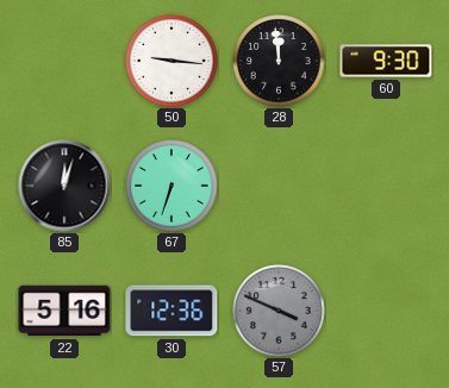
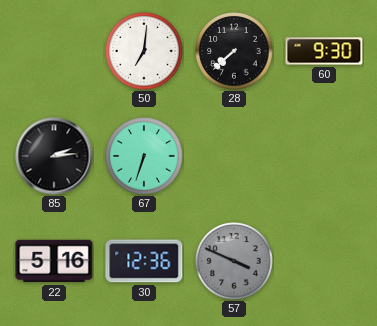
50: 9:16 -> 7:01 (144, 51)
28: 11:59 -> 7:38 (234, 51)
85: 12:03 -> 2:14 (54, 156)
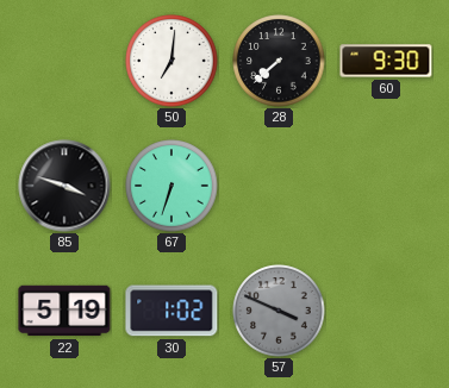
85: 2:14 -> 3:48 (64, 186)
22: 5:16 -> 5:19 (64, 311)
30: 12:36 -> 1:02 (172, 311)
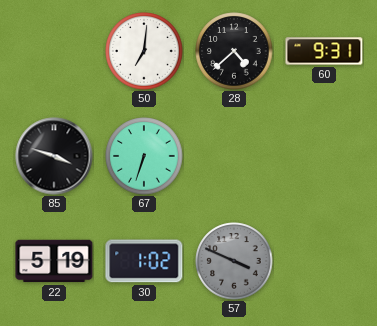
28: 7:38 -> 4:38 (234, 51)
60: 9:30 -> 9:31 (324, 51)
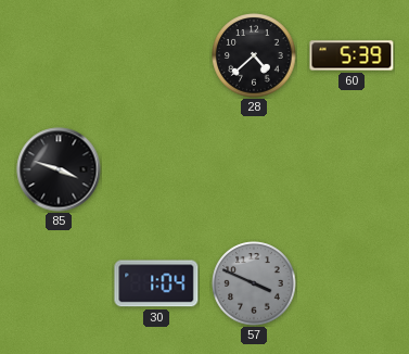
50: 7:01 -> none (144, 51)
60: 9:31 -> 5:39 (352, 55)
67: 6:33 -> none (144, 156)
22: 5:19 -> none (54, 261)
30: 1:02 -> 1:04 (156, 283)
